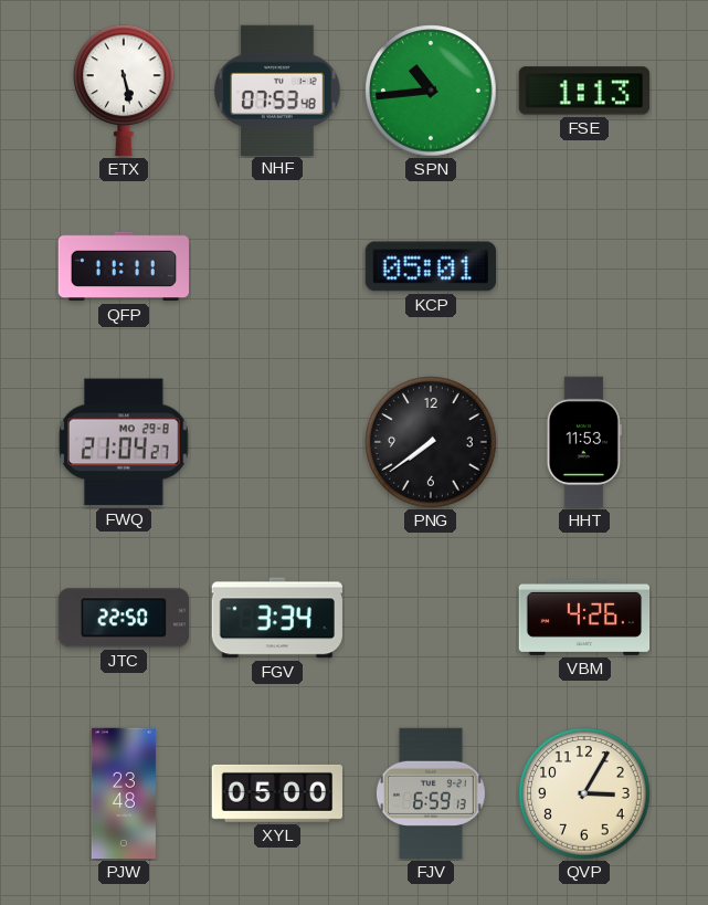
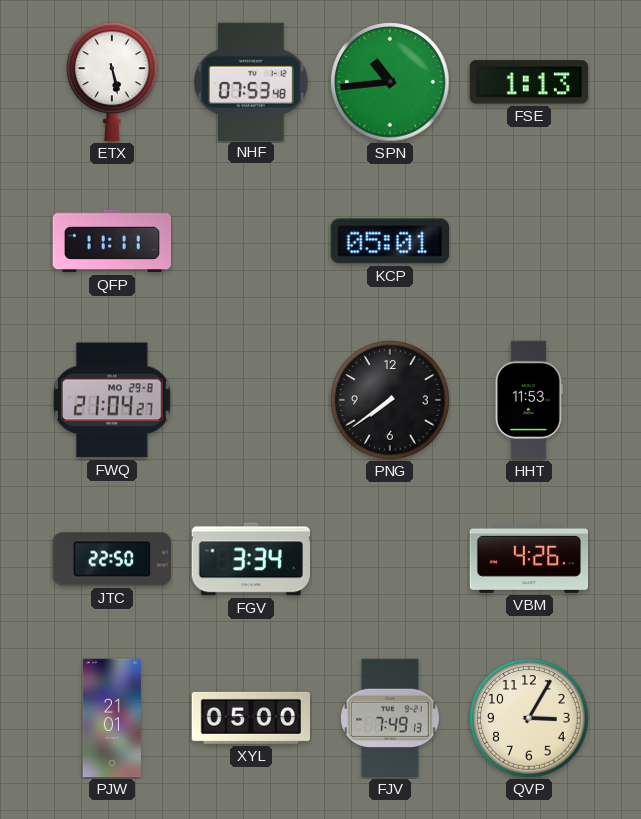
PJW: 23:48 -> 21:01 (112, 718)
FJV: 6:59 -> 7:49 (390, 718)
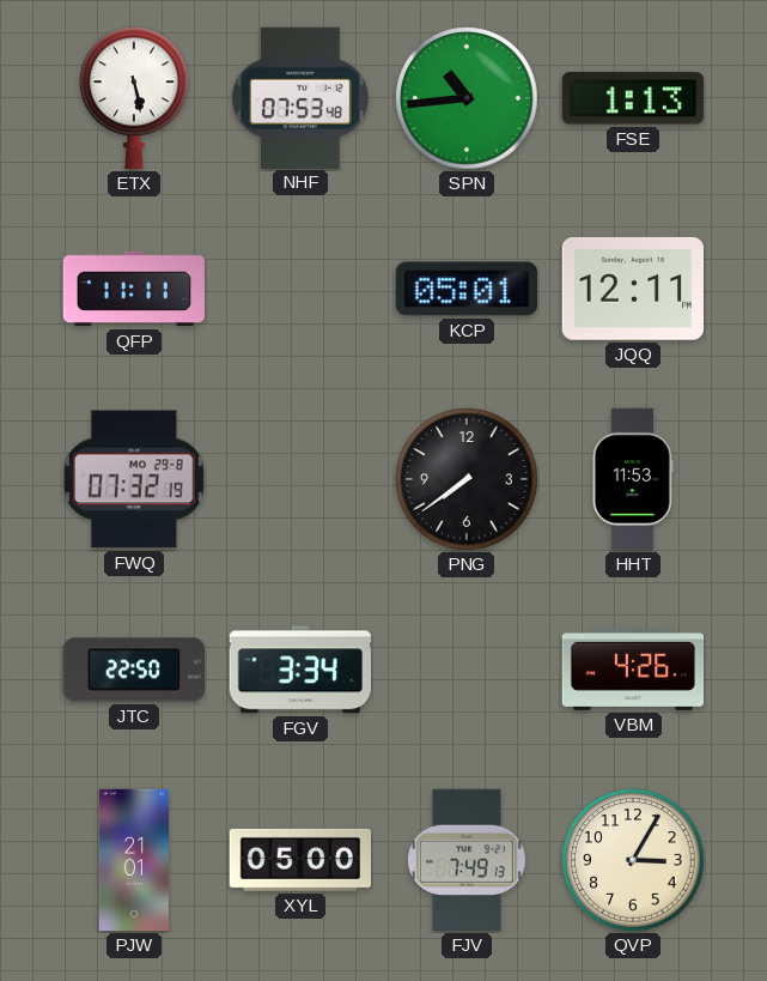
JQQ: none -> 12:11 (632, 289)
FWQ: 21:04 -> 07:32 (135, 479)
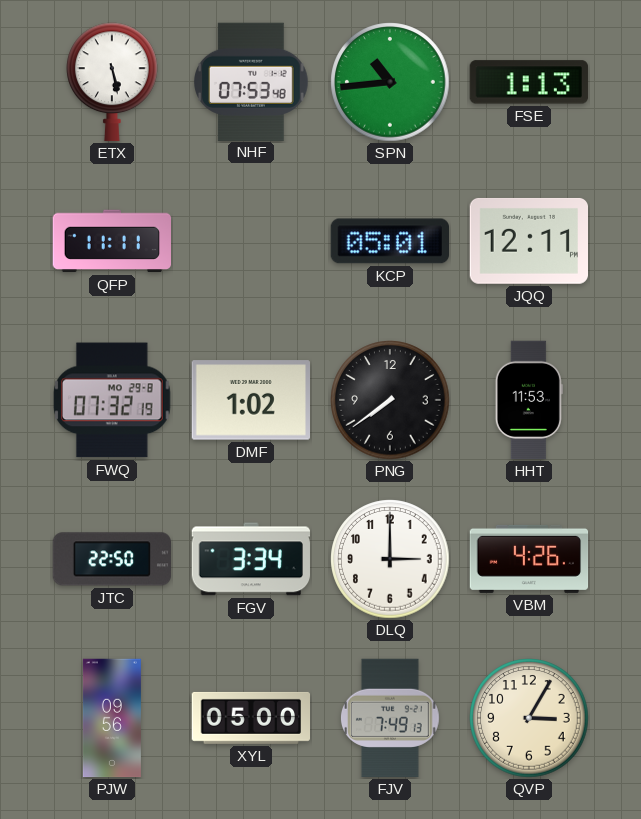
DMF: none -> 1:02 (250, 400)
DLQ: none -> 3:00 (390, 559)
PJW: 21:01 -> 09:56 (112, 718)
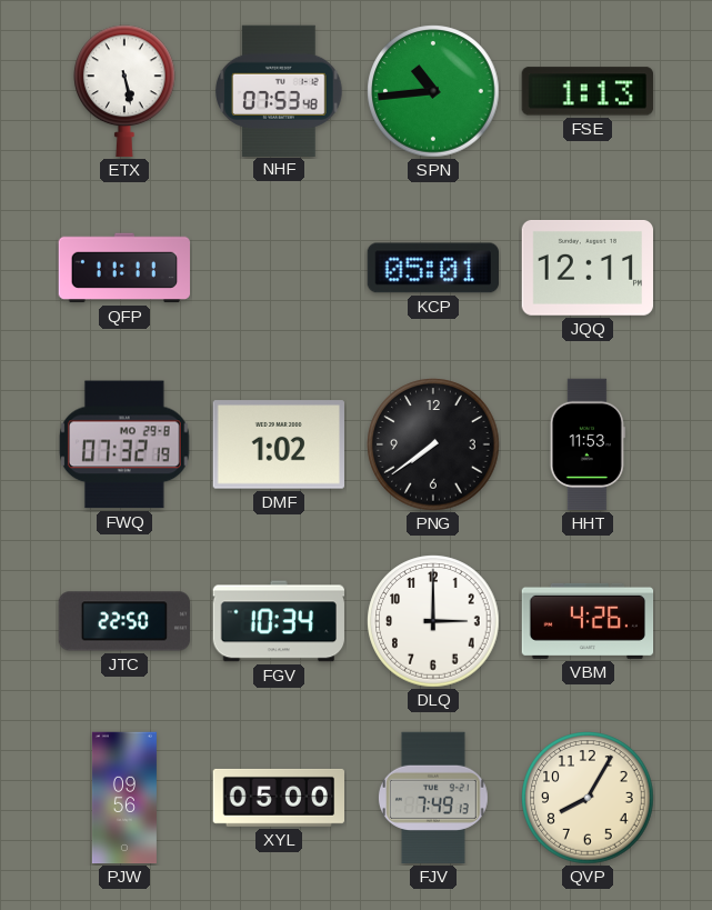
FGV: 3:34 -> 10:34 (278, 621)
QVP: 3:05 -> 8:05 (588, 798)
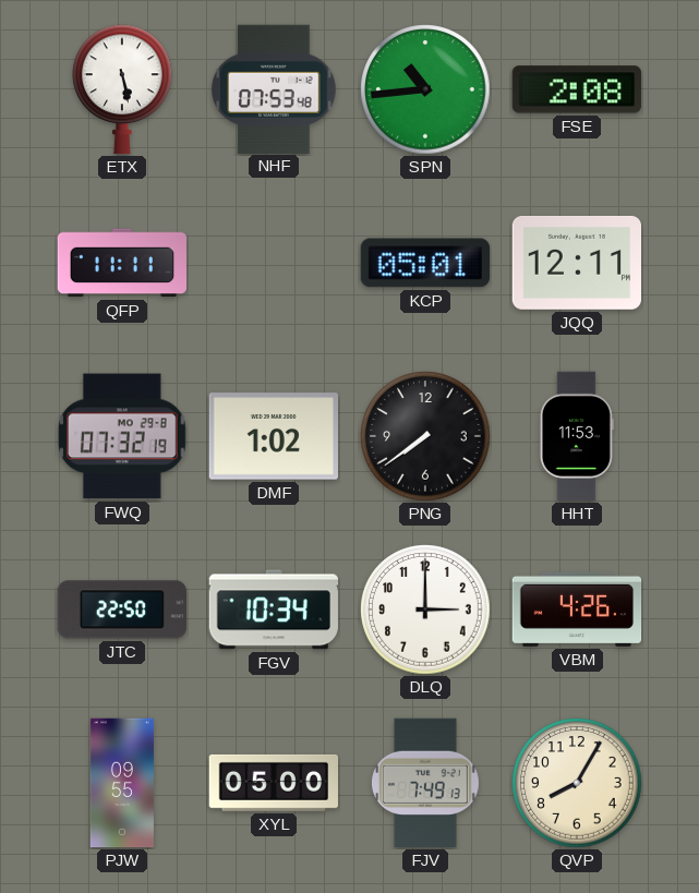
FSE: 1:13 -> 2:08 (577, 89)
PJW: 09:56 -> 09:55 (122, 783)
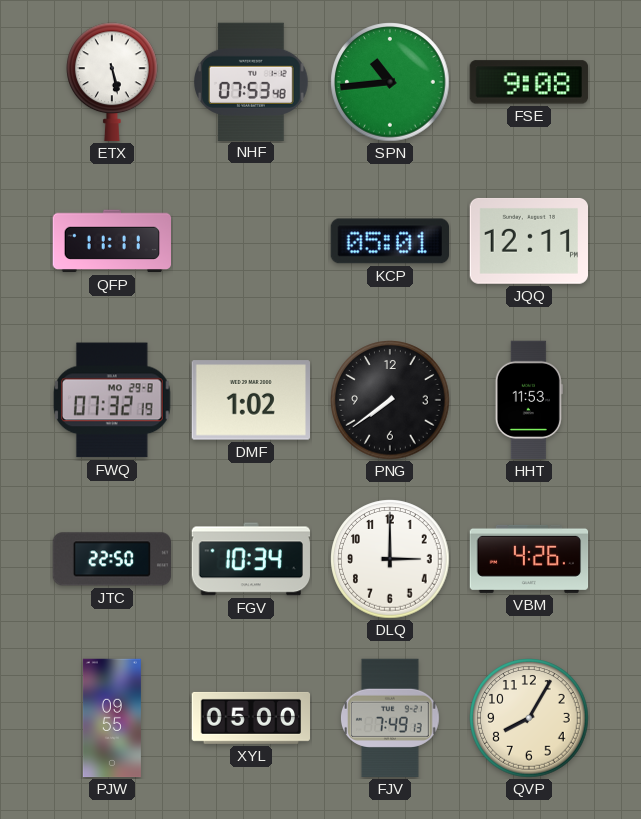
FSE: 2:08 -> 9:08 (529, 82)
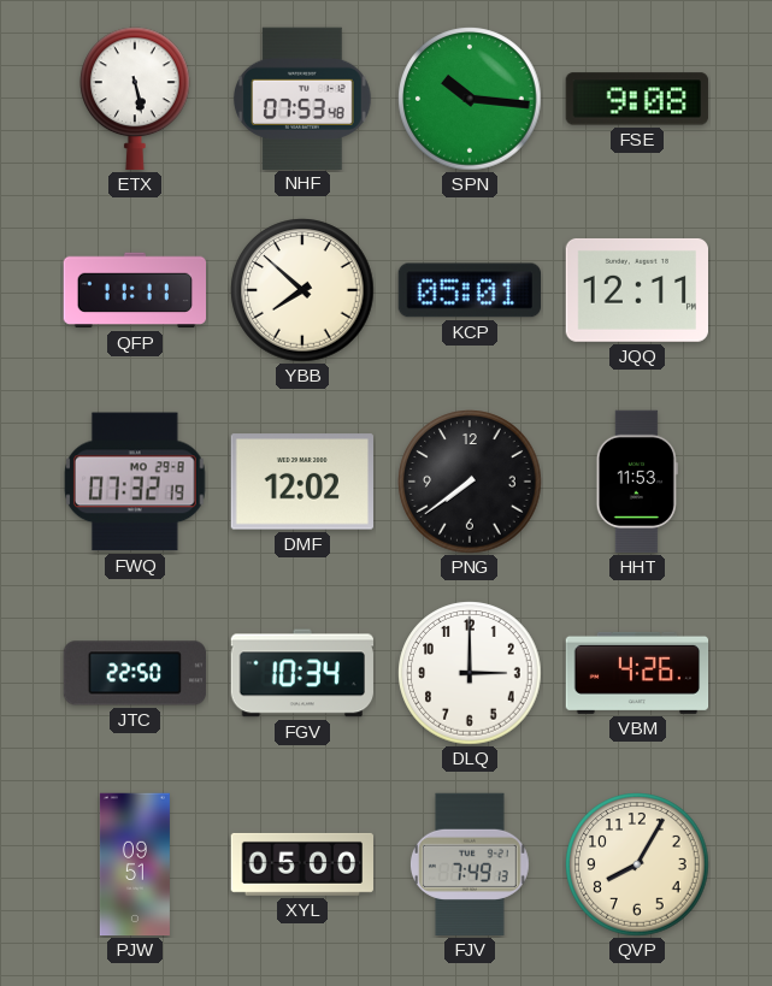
SPN: 10:44 -> 10:16 (470, 99)
YBB: none -> 7:52 (302, 290)
DMF: 1:02 -> 12:02 (301, 482)
PJW: 09:55 -> 09:51 (135, 864)
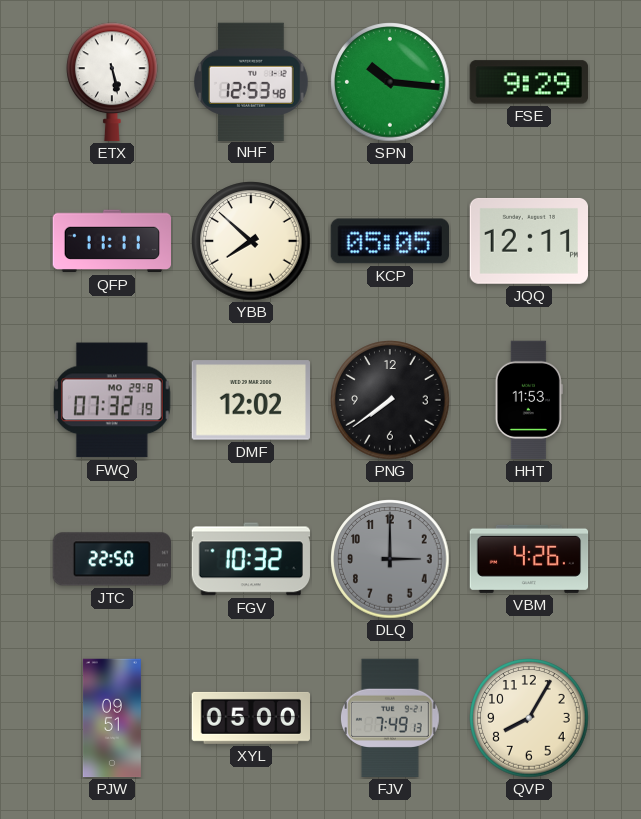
NHF: 07:53 -> 12:53 (252, 81)
FSE: 9:08 -> 9:29 (529, 82)
KCP: 05:01 -> 05:05 (389, 241)
FGV: 10:34 -> 10:32 (250, 559)
DLQ dial: white -> grey (390, 559)
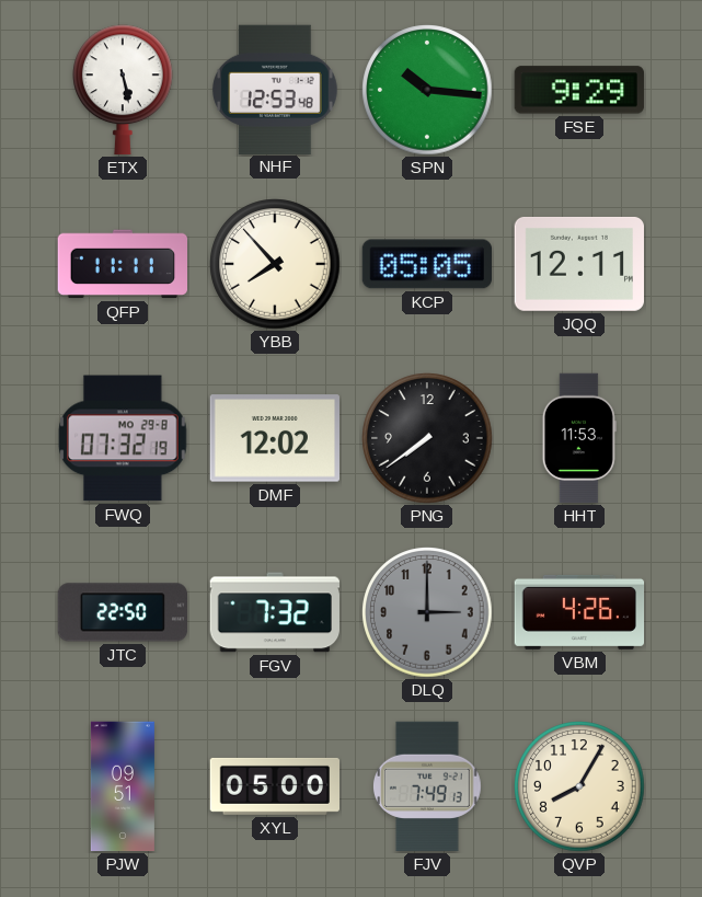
YBB: 7:52 -> 7:53 (275, 264)
FGV: 10:32 -> 7:32 (274, 612)
